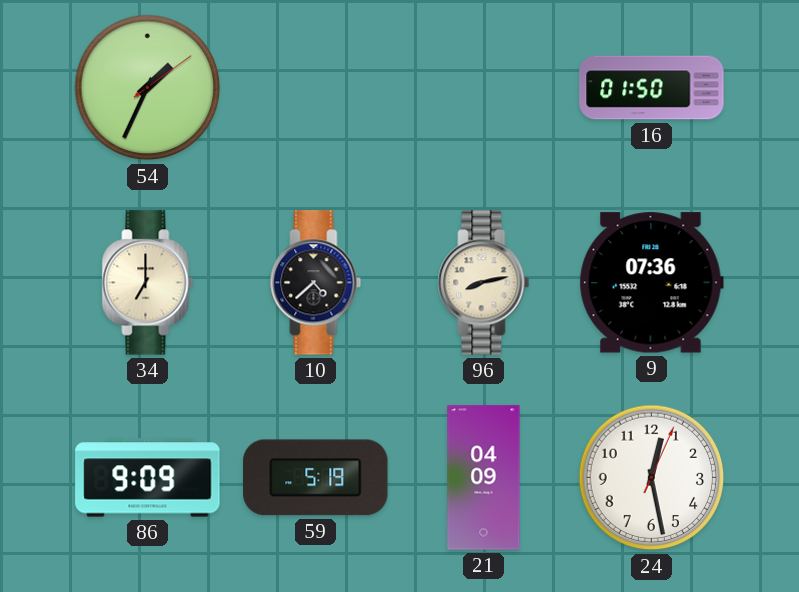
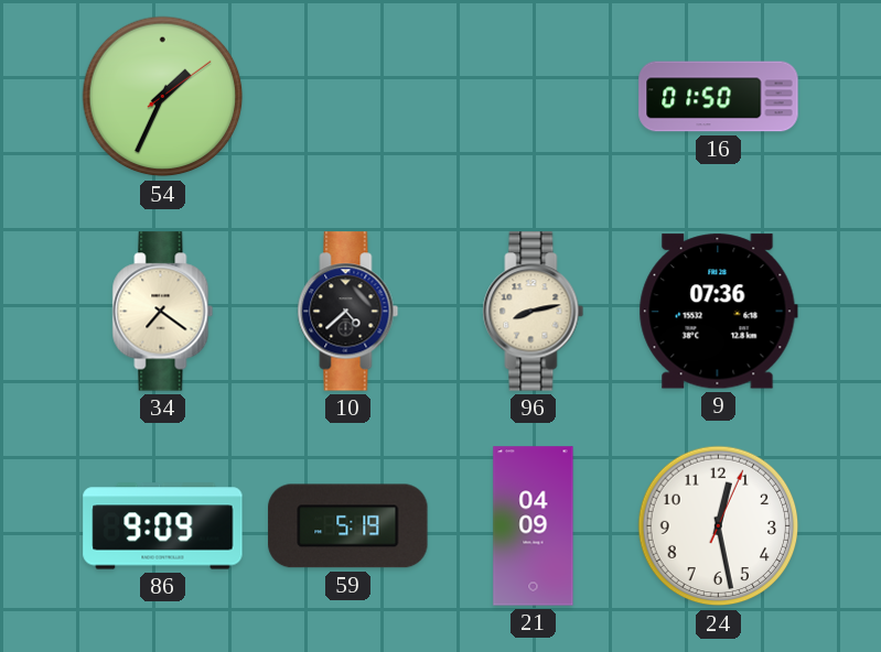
34: 7:00 -> 7:21 (163, 312)
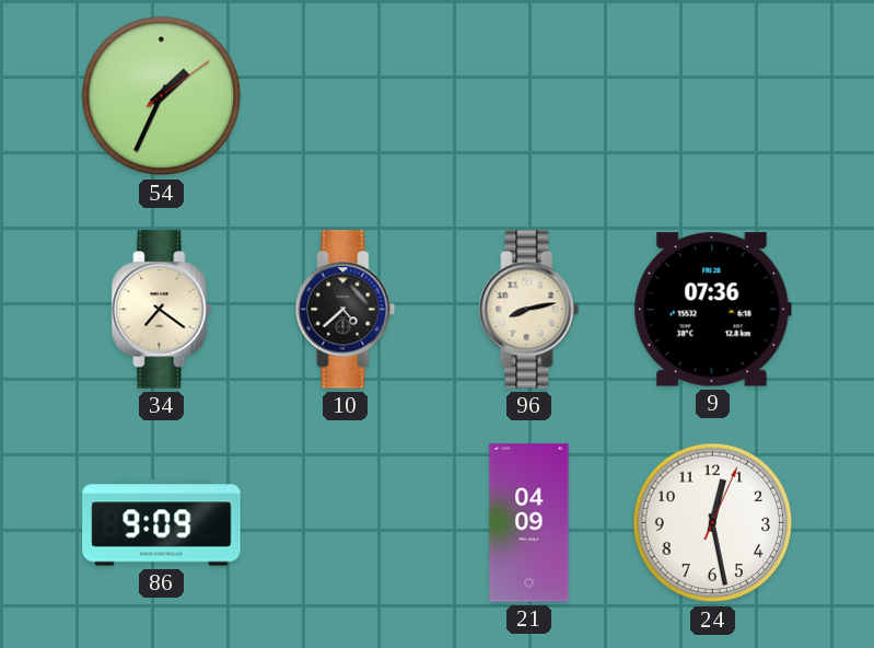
16: 01:50 -> none (719, 97)
59: 5:19 -> none (348, 526)
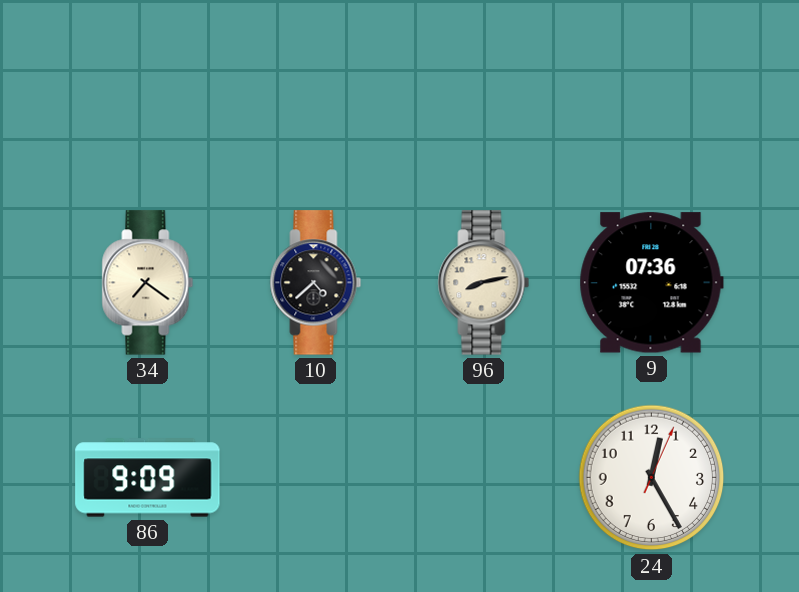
54: 1:34 -> none (162, 96)
21: 04:09 -> none (529, 523)
24: 12:28 -> 12:25 (652, 478)
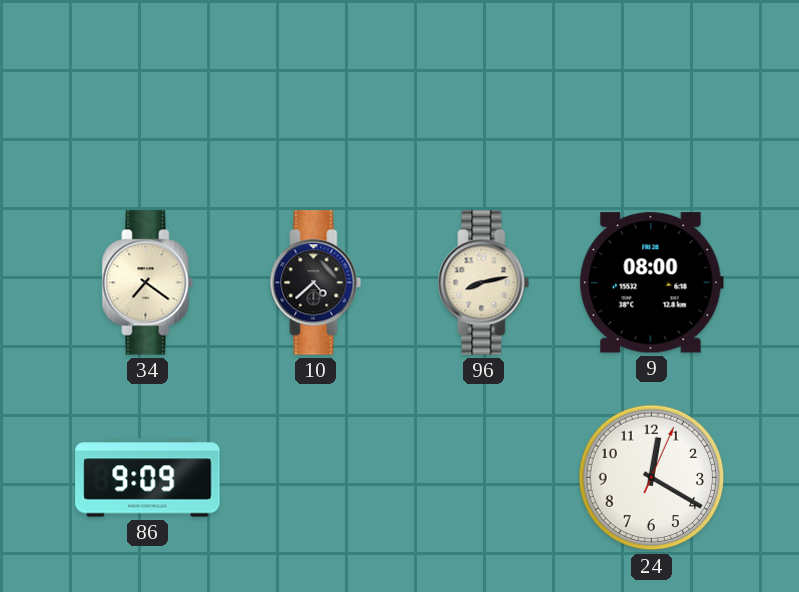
9: 07:36 -> 08:00 (651, 283)
24: 12:25 -> 12:20 (652, 478)
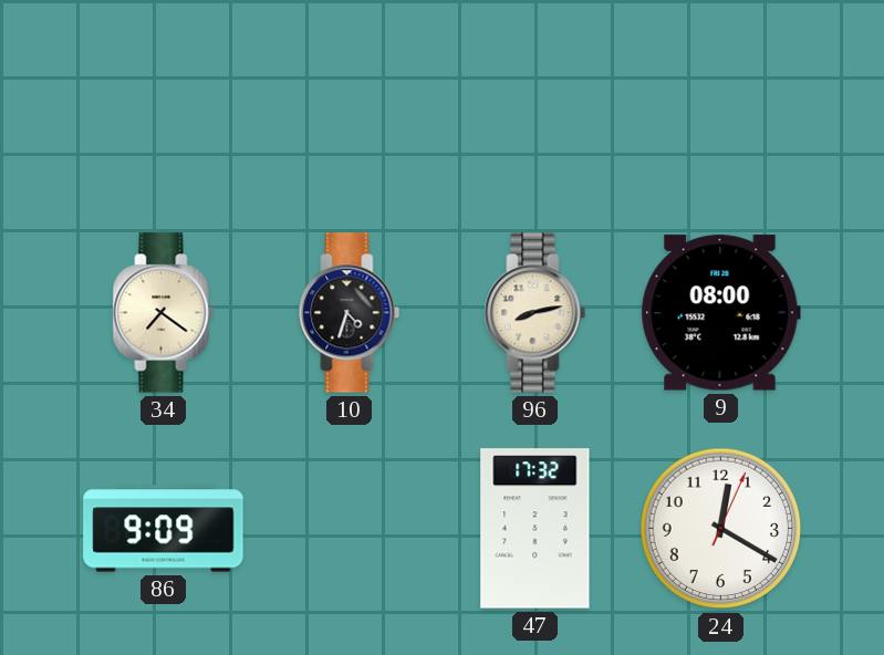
10: 4:38 -> 4:33 (350, 313)
47: none -> 17:32 (535, 529)
